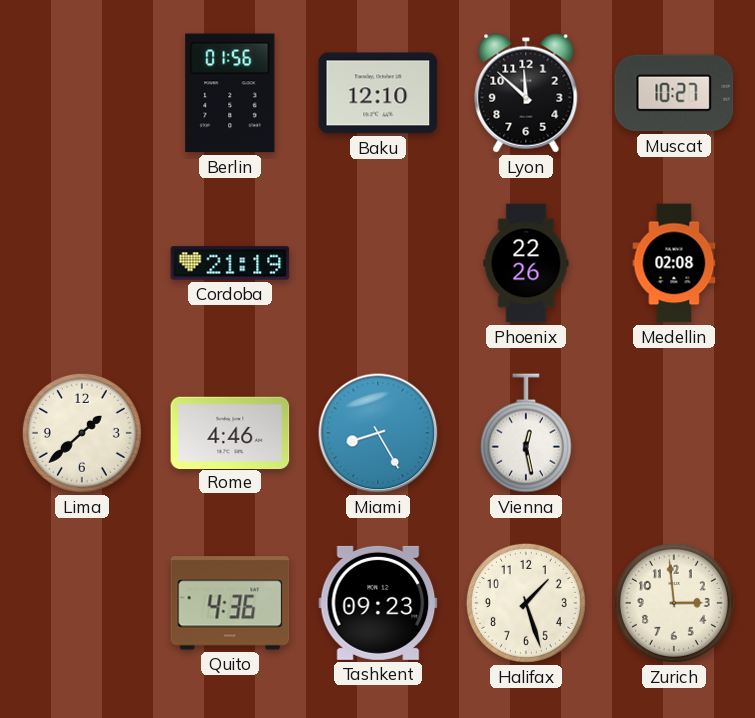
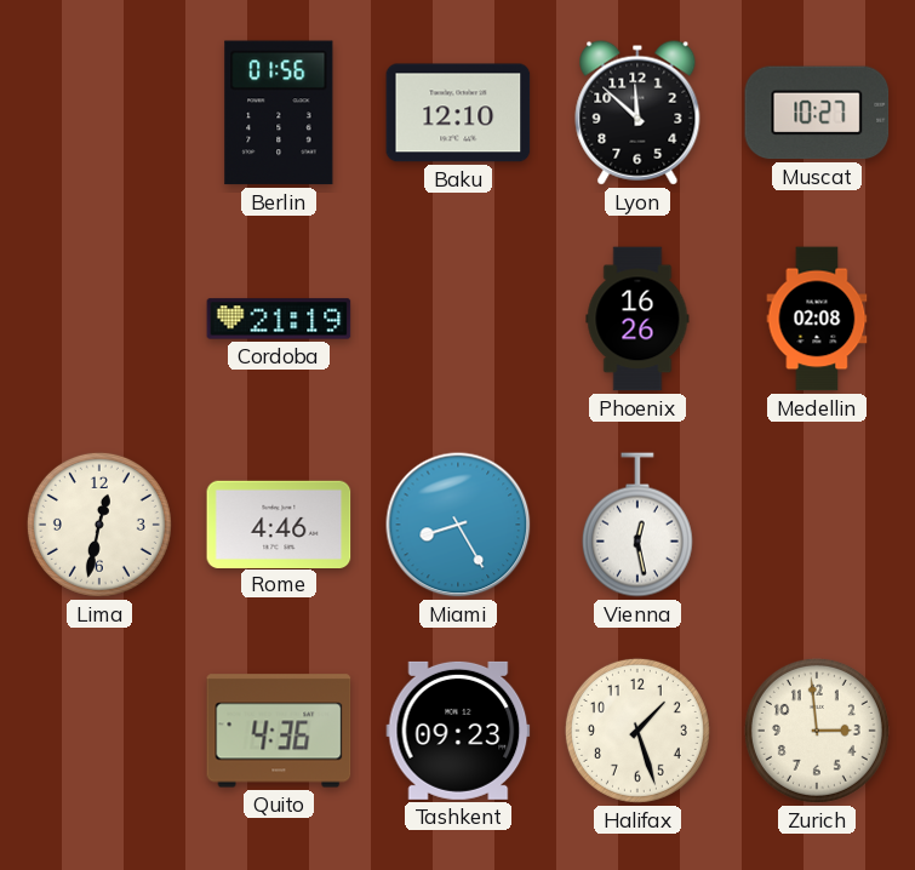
Phoenix: 22:26 -> 16:26 (637, 319)
Lima: 1:38 -> 12:32 (99, 525)
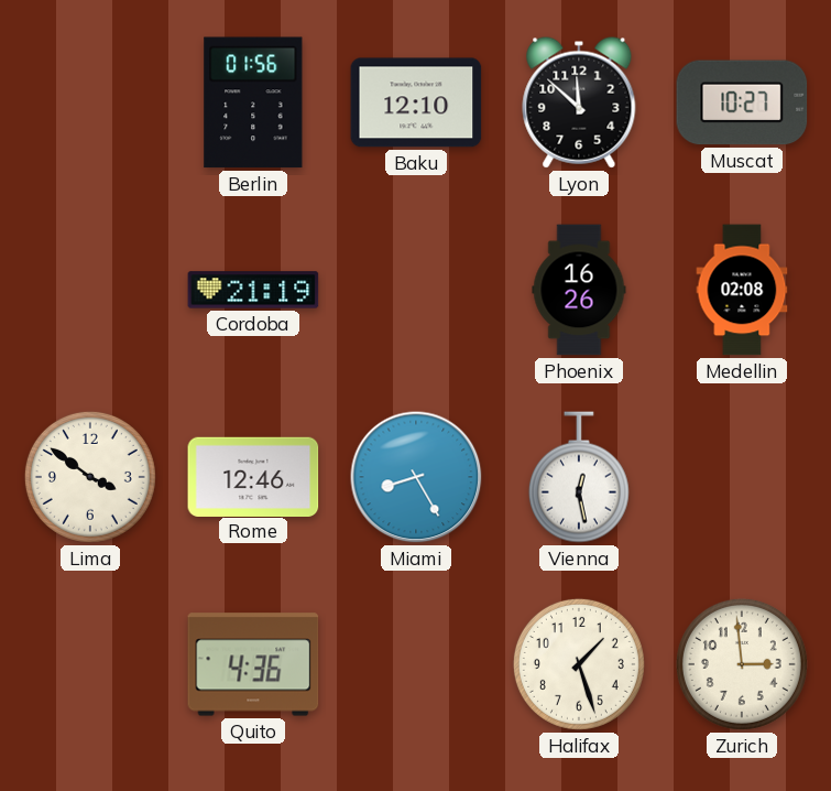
Lima: 12:32 -> 3:51 (90, 477)
Rome: 4:46 -> 12:46 (253, 476)
Tashkent: 09:23 -> none (458, 731)
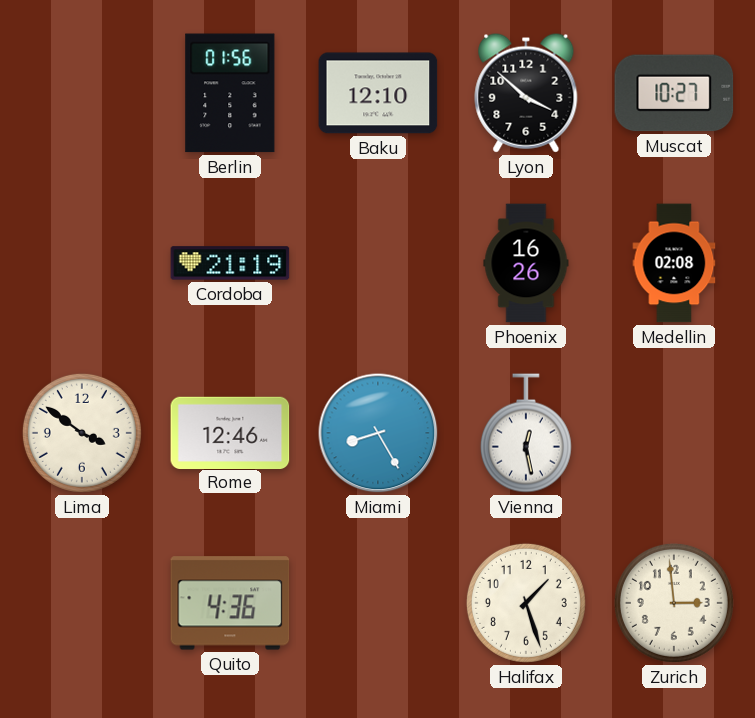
Lyon: 11:52 -> 3:52 (526, 93)
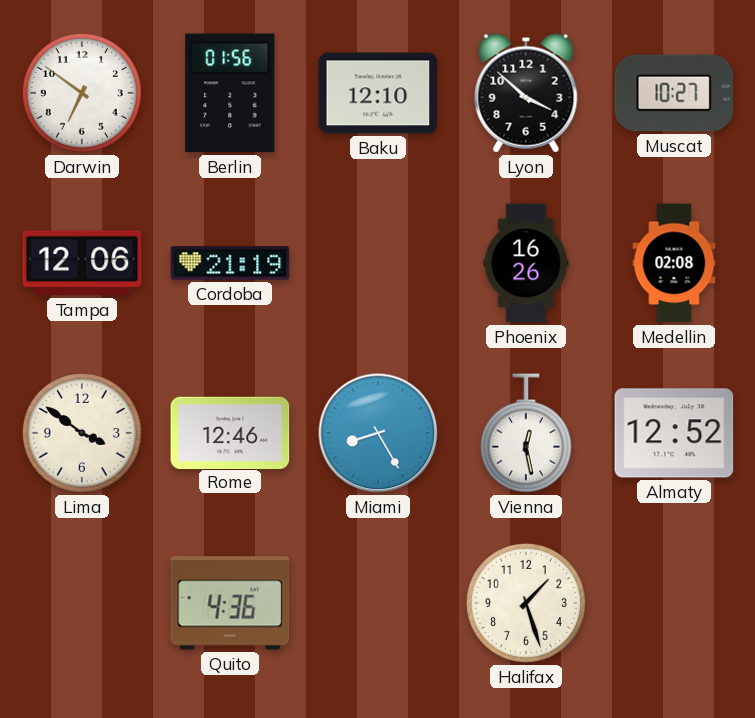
Darwin: none -> 6:51 (82, 93)
Tampa: none -> 12:06 (82, 263)
Almaty: none -> 12:52 (674, 433)
Zurich: 2:59 -> none (674, 603)
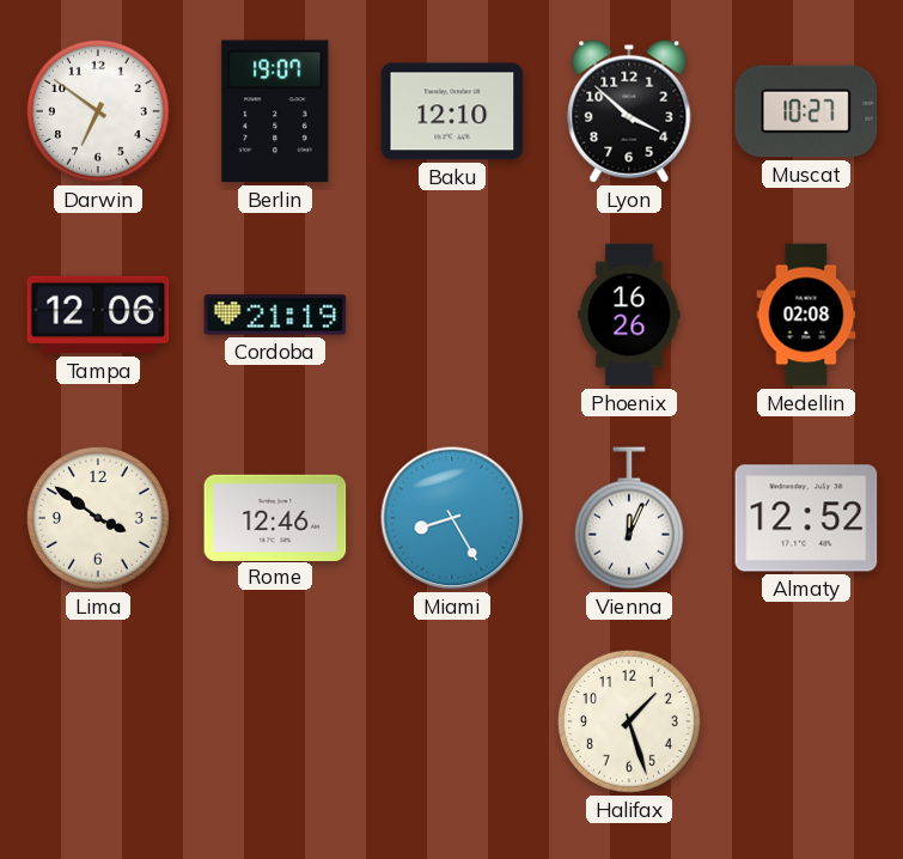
Berlin: 01:56 -> 19:07 (275, 111)
Vienna: 12:28 -> 12:04 (629, 518)
Quito: 4:36 -> none (230, 603)
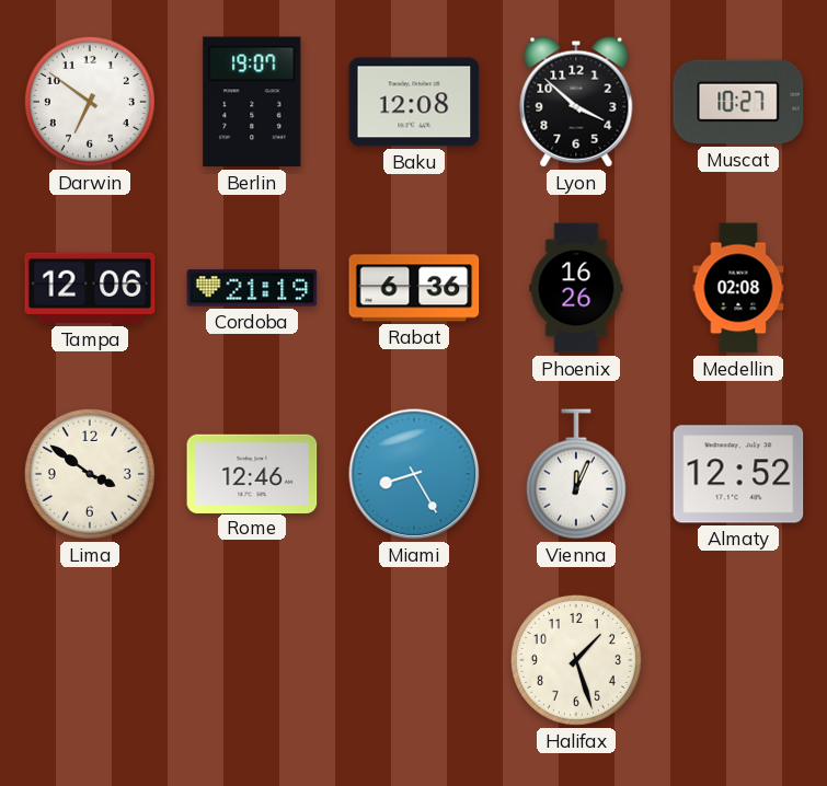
Baku: 12:10 -> 12:08 (414, 102)
Rabat: none -> 6:36 (414, 288)
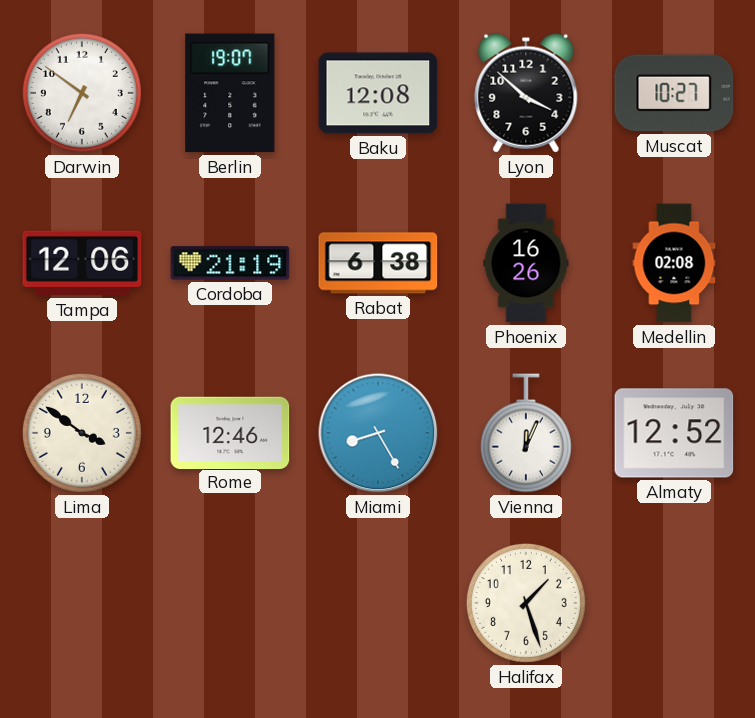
Rabat: 6:36 -> 6:38 (378, 263)
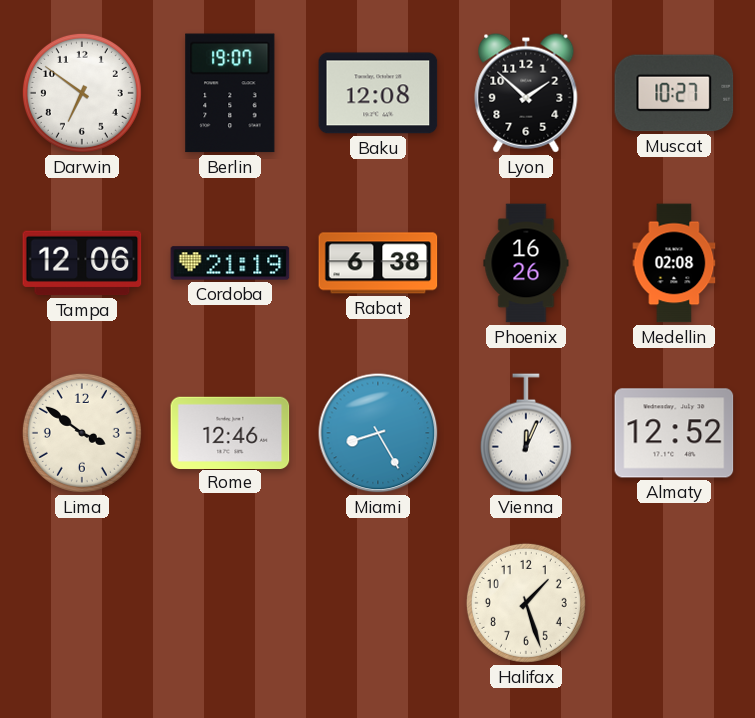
Lyon: 3:52 -> 1:52 (526, 93)
